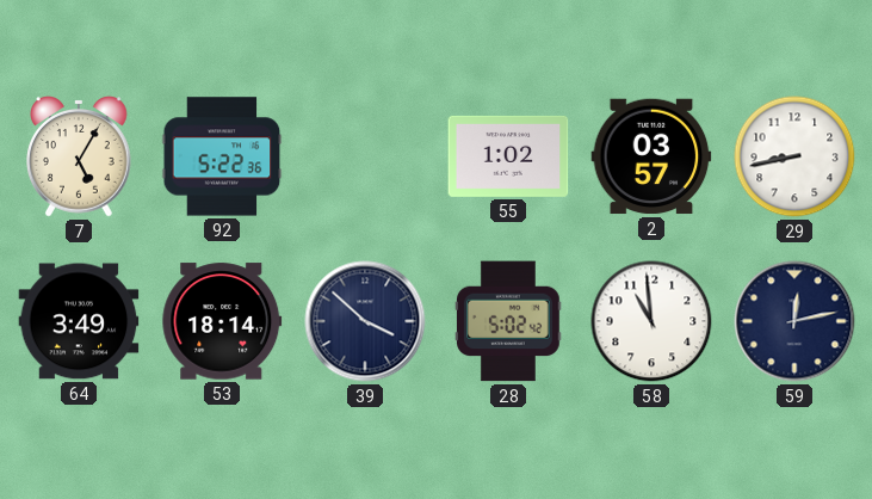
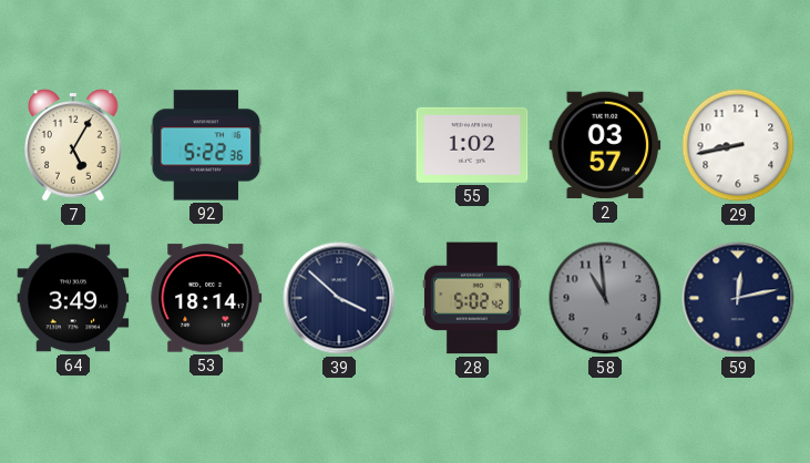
58 dial: white -> grey (605, 298)
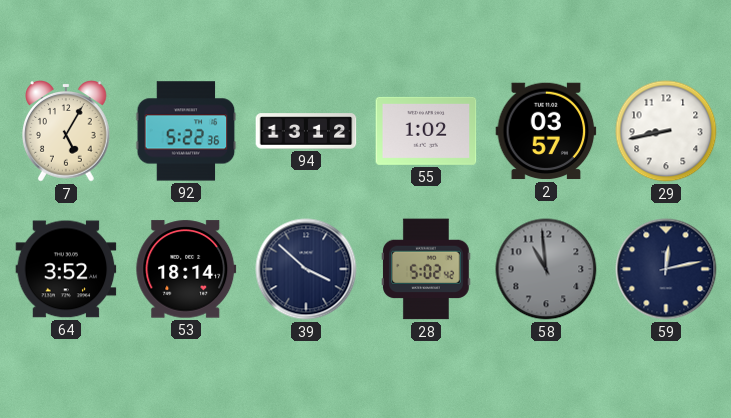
94: none -> 13:12 (306, 131)
64: 3:49 -> 3:52 (66, 269)
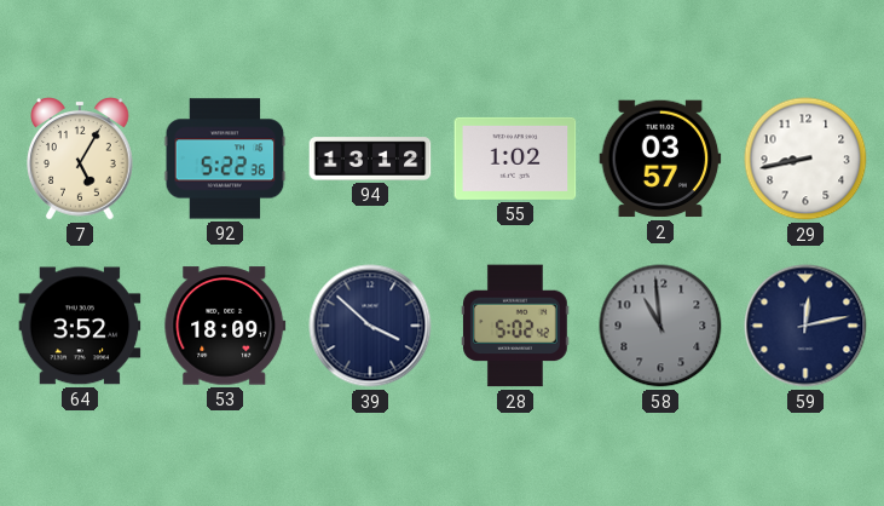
53: 18:14 -> 18:09 (225, 326)
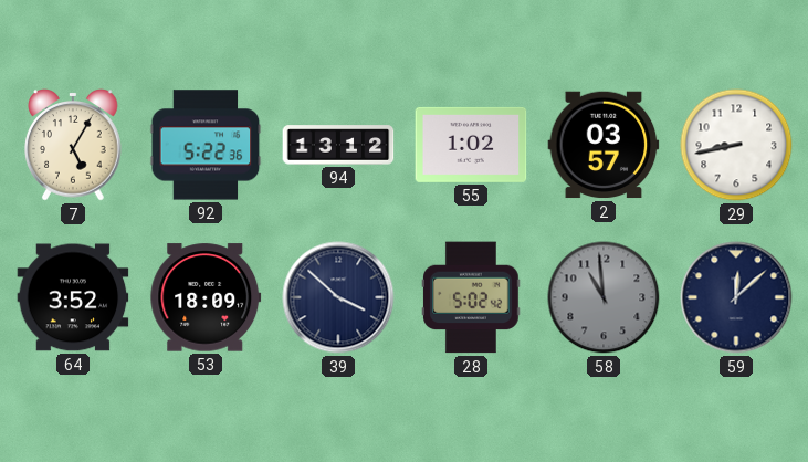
59: 12:13 -> 12:08 (736, 297)
